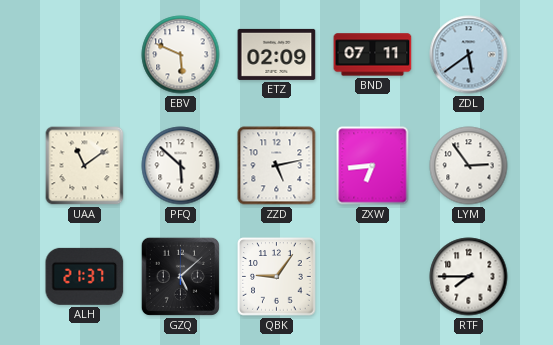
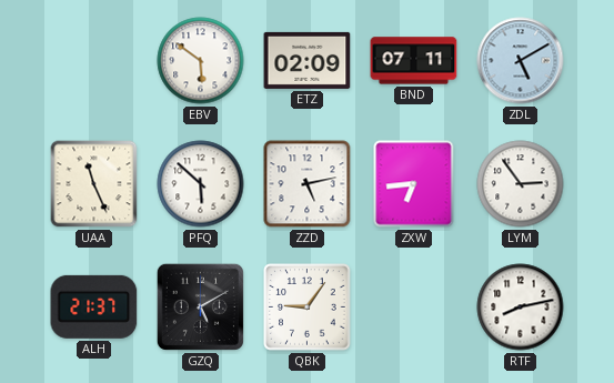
EBV: 5:49 -> 5:51 (201, 61)
ZDL: 5:39 -> 5:10 (521, 61)
UAA: 11:09 -> 11:26 (94, 184)
GZQ: 5:08 -> 5:10 (200, 306)
RTF: 7:45 -> 8:13 (521, 308)
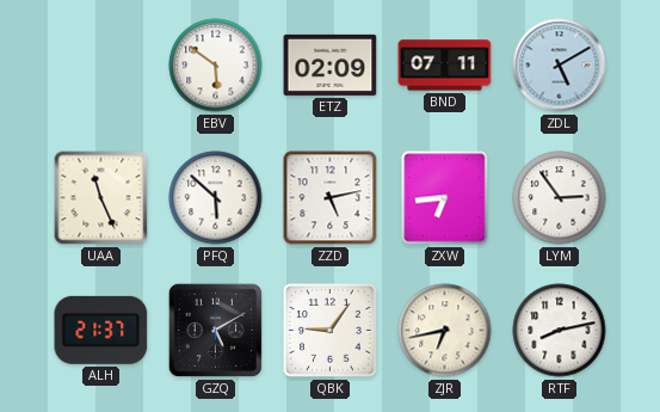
ZJR: none -> 6:43 (445, 331)
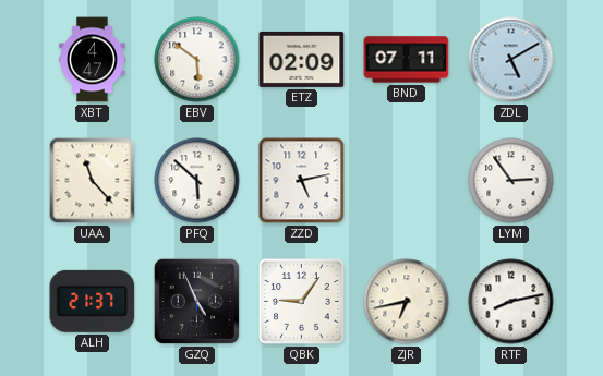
XBT: none -> 4:47 (93, 60)
UAA: 11:26 -> 11:23 (93, 181)
ZXW: 6:44 -> none (445, 198)
GZQ: 5:10 -> 4:56 (196, 301)
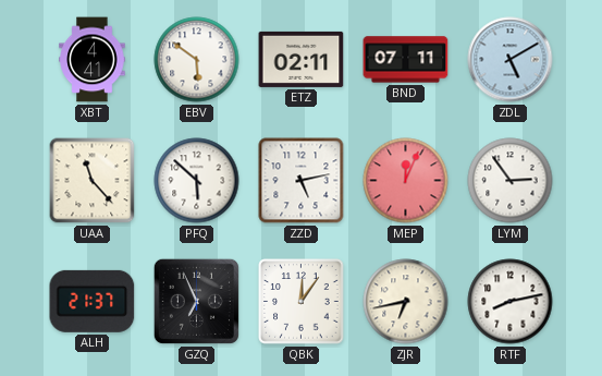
XBT: 4:47 -> 4:41 (93, 60)
ETZ: 02:09 -> 02:11 (302, 59)
MEP: none -> 12:04 (406, 181)
GZQ: 4:56 -> 6:56 (196, 301)
QBK: 9:06 -> 12:06 (302, 302)
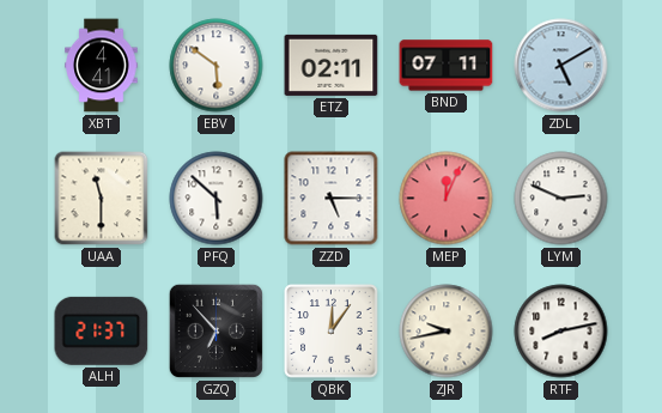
UAA: 11:23 -> 11:30 (102, 199)
ZZD: 5:13 -> 5:15 (332, 199)
LYM: 2:54 -> 2:49 (561, 199)
GZQ: 6:56 -> 6:53 (215, 330)
ZJR: 6:43 -> 9:43 (447, 332)
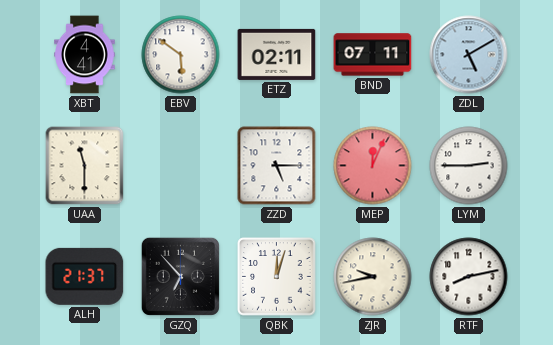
PFQ: 5:52 -> none (217, 199)
LYM: 2:49 -> 2:45 (469, 166)
QBK: 12:06 -> 12:03 (277, 277)
